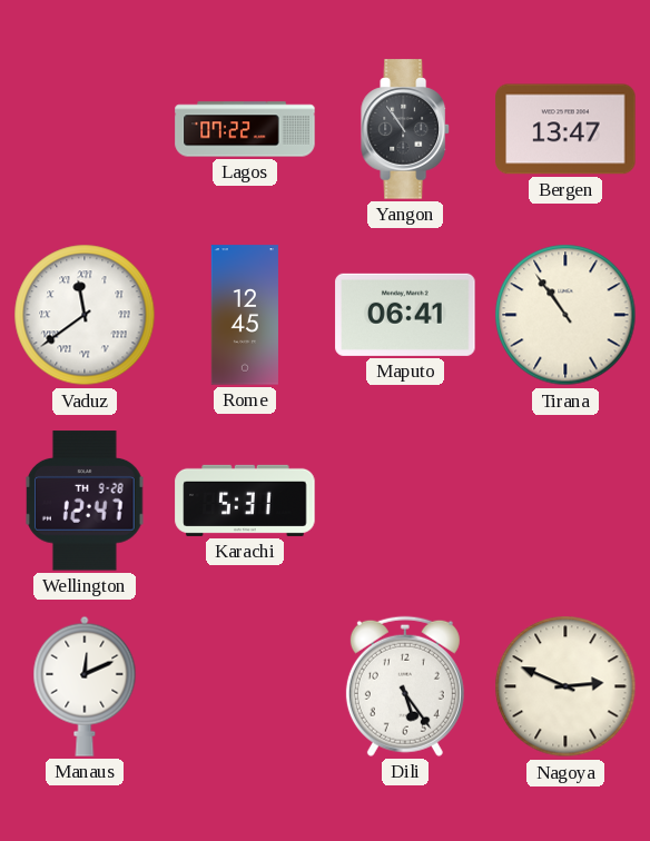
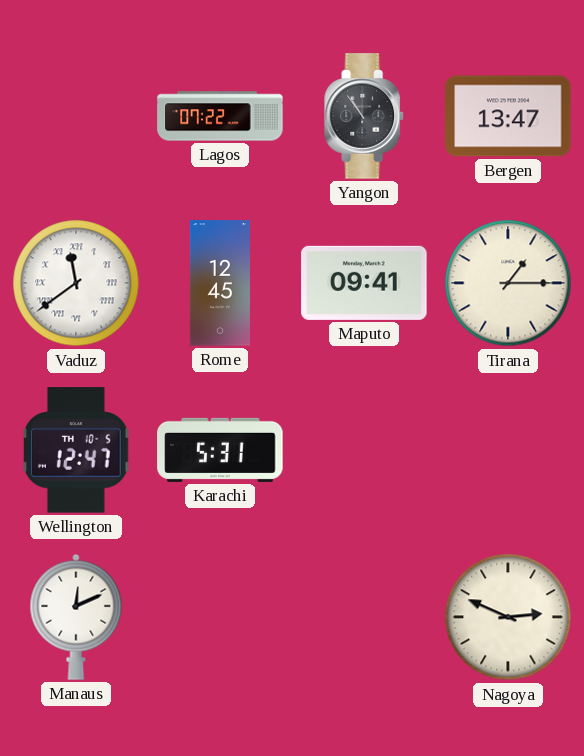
Maputo: 06:41 -> 09:41 (364, 283)
Tirana: 10:54 -> 1:15 (508, 283)
Wellington date: TH 9-28 -> TH 10-5 (77, 450)
Dili: 5:24 -> none (405, 686)
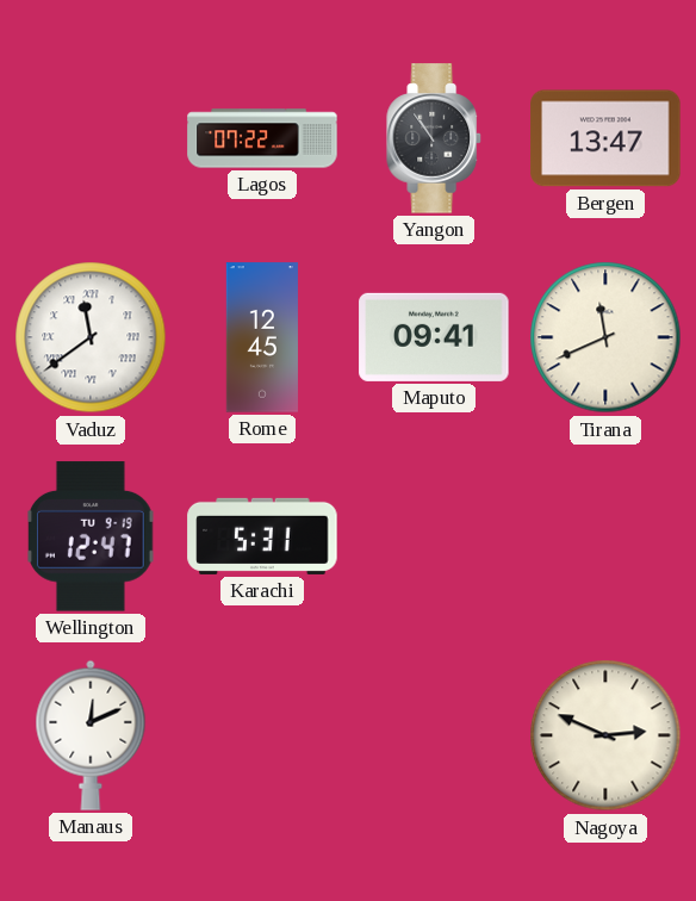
Tirana: 1:15 -> 11:41 (605, 337)
Wellington date: TH 10-5 -> TU 9-19 (92, 536)
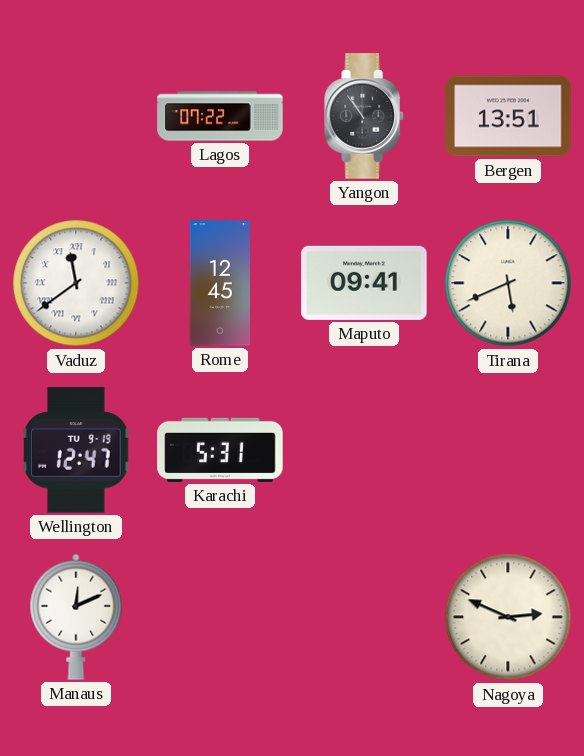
Bergen: 13:47 -> 13:51 (508, 116)
Tirana: 11:41 -> 5:41 (508, 283)
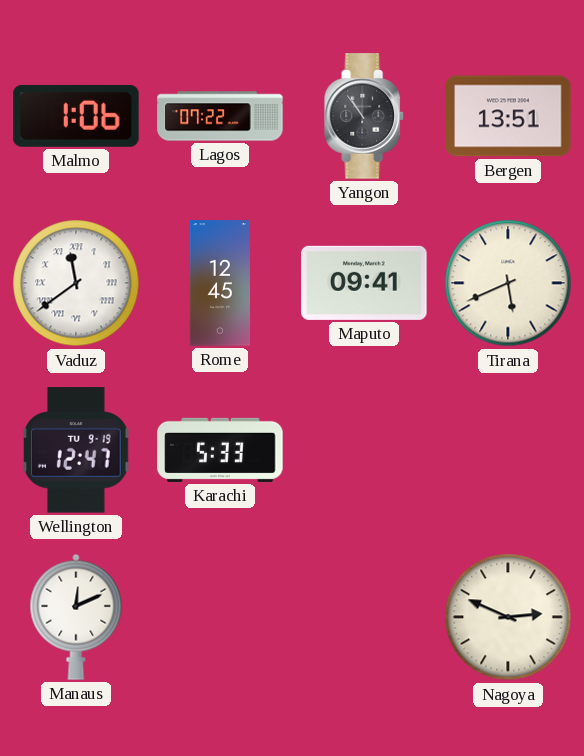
Malmo: none -> 1:06 (76, 116)
Karachi: 5:31 -> 5:33 (220, 450)
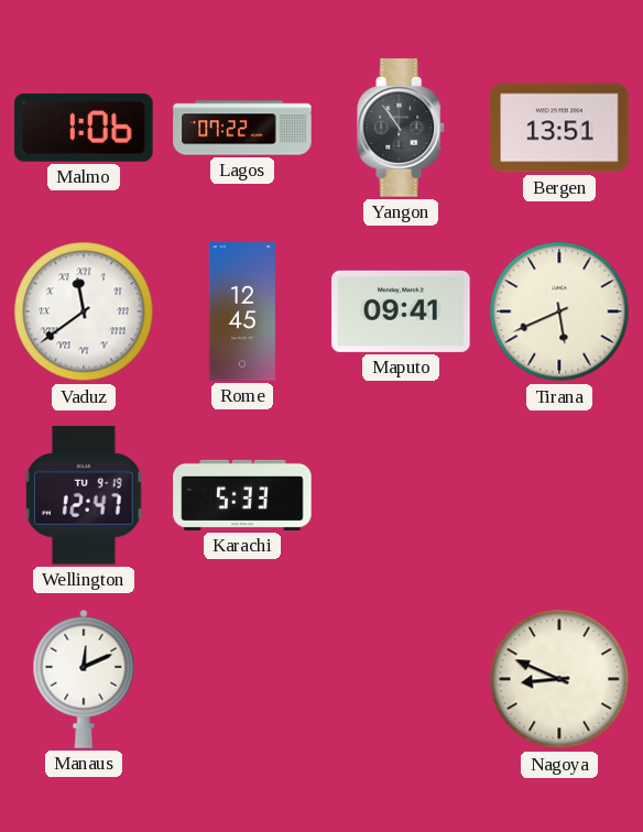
Nagoya: 2:49 -> 8:49 (559, 679)
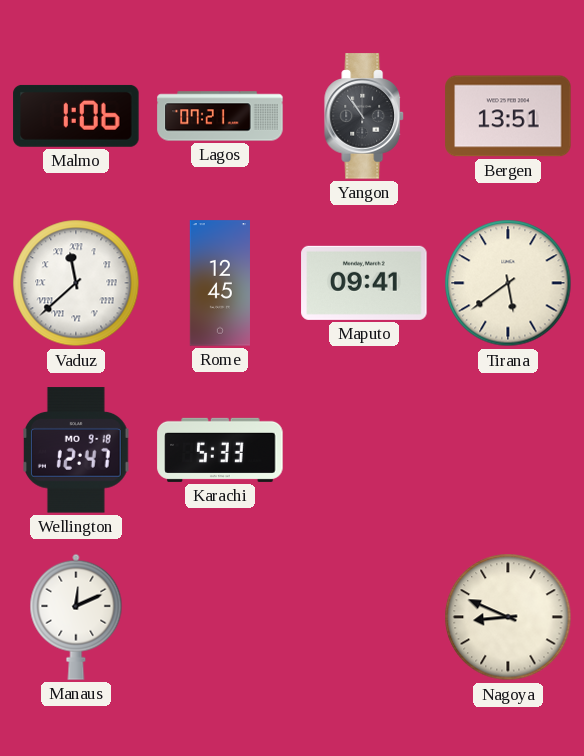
Lagos: 07:22 -> 07:21 (220, 116)
Vaduz: 11:39 -> 11:38 (76, 283)
Tirana: 5:41 -> 5:39 (508, 283)
Wellington date: TU 9-19 -> MO 9-18 (77, 450)
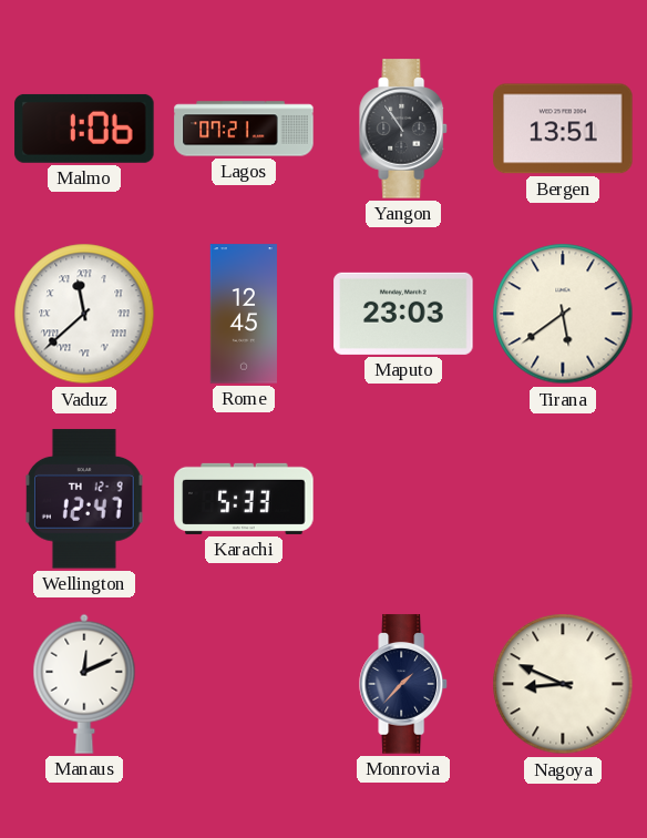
Maputo: 09:41 -> 23:03 (403, 314)
Wellington date: MO 9-18 -> TH 12-9 (85, 499)
Monrovia: none -> 1:37 (403, 684)
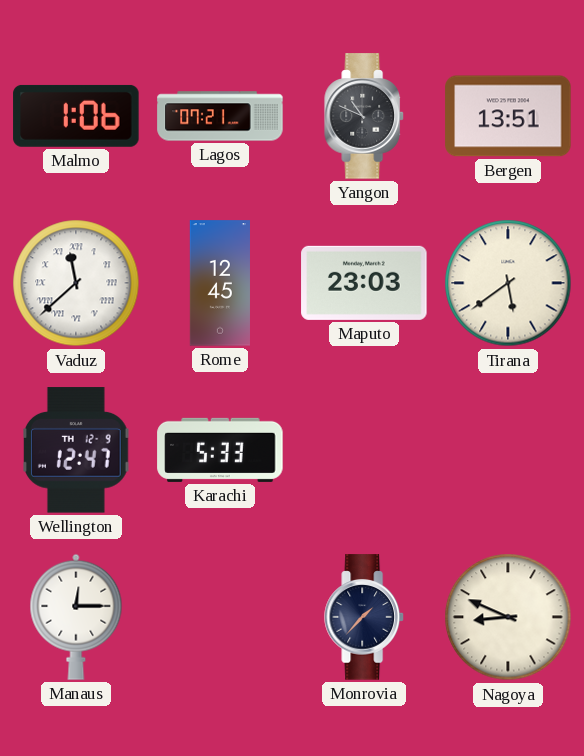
Yangon: 10:54 -> 10:49 (364, 116)
Manaus: 12:11 -> 12:15 (76, 617)
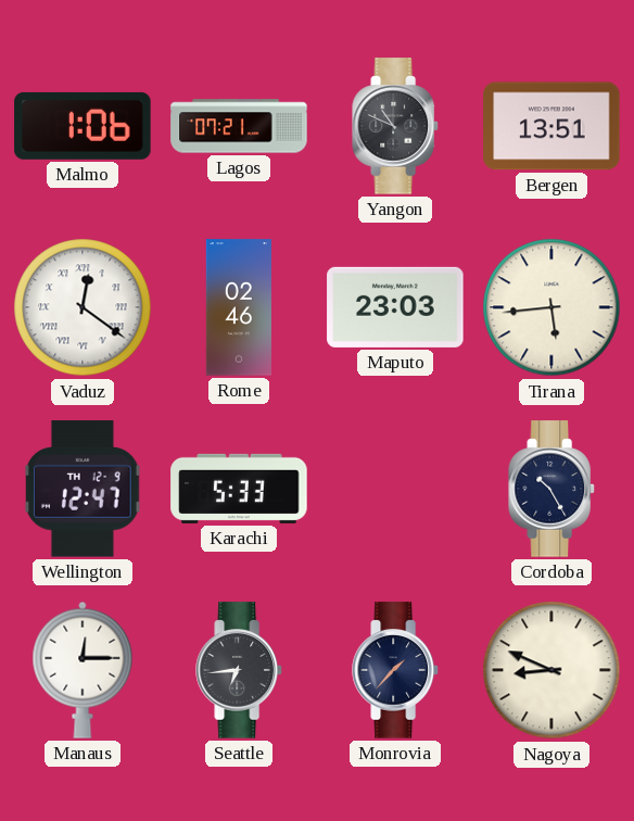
Vaduz: 11:38 -> 12:21 (83, 307)
Rome: 12:45 -> 02:46 (238, 307)
Tirana: 5:39 -> 5:44 (551, 307)
Cordoba: none -> 10:25 (551, 489)
Seattle: none -> 6:44 (239, 670)
